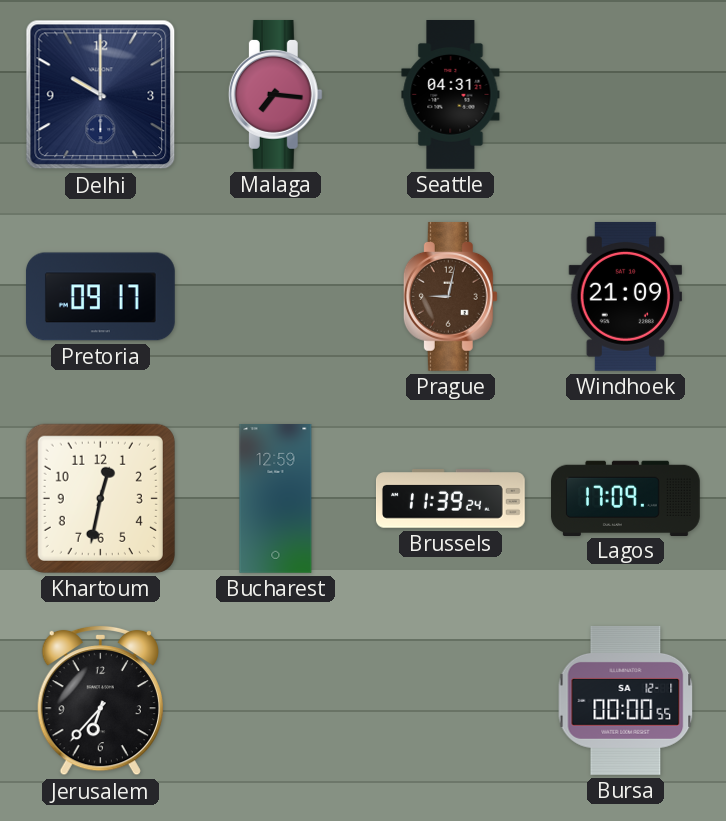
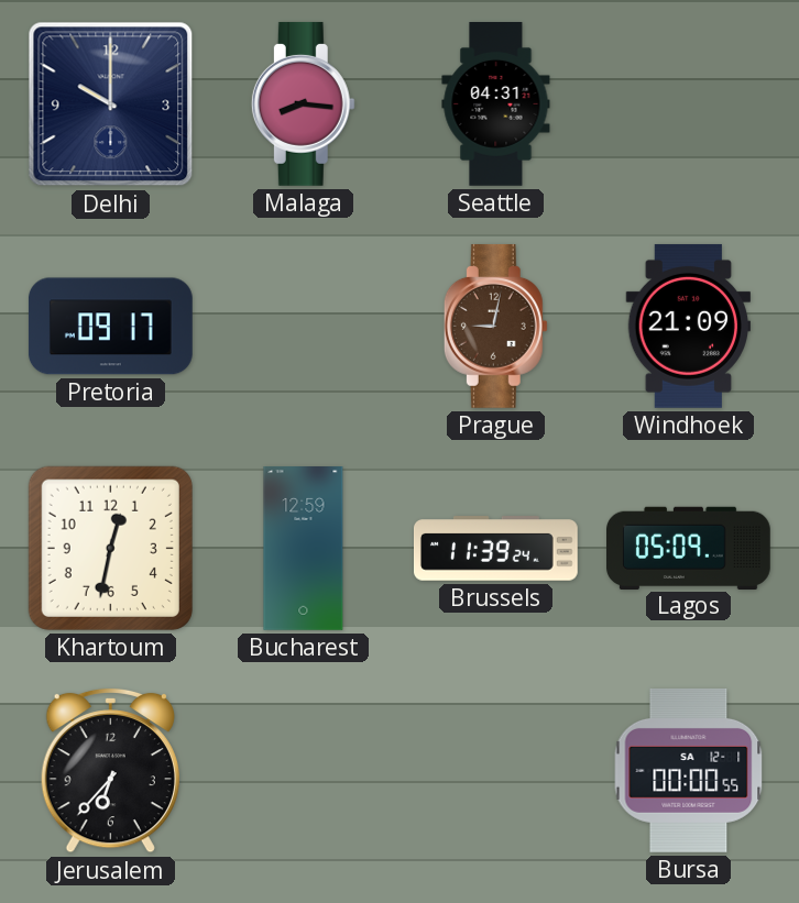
Malaga: 7:16 -> 8:16 (303, 103)
Lagos: 17:09 -> 05:09 (689, 548)
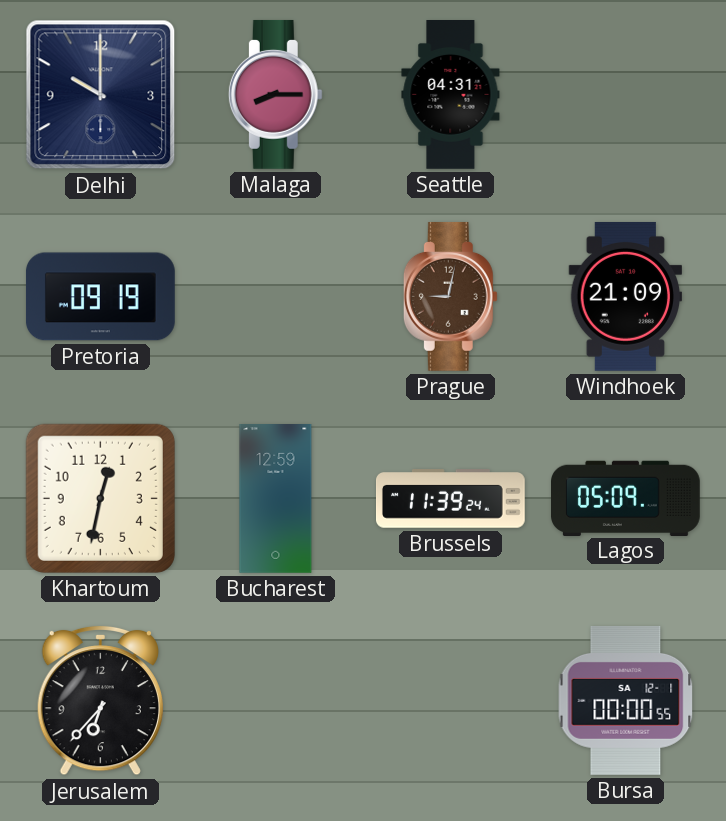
Malaga: 8:16 -> 8:15 (275, 94)
Pretoria: 09:17 -> 09:19 (100, 297)
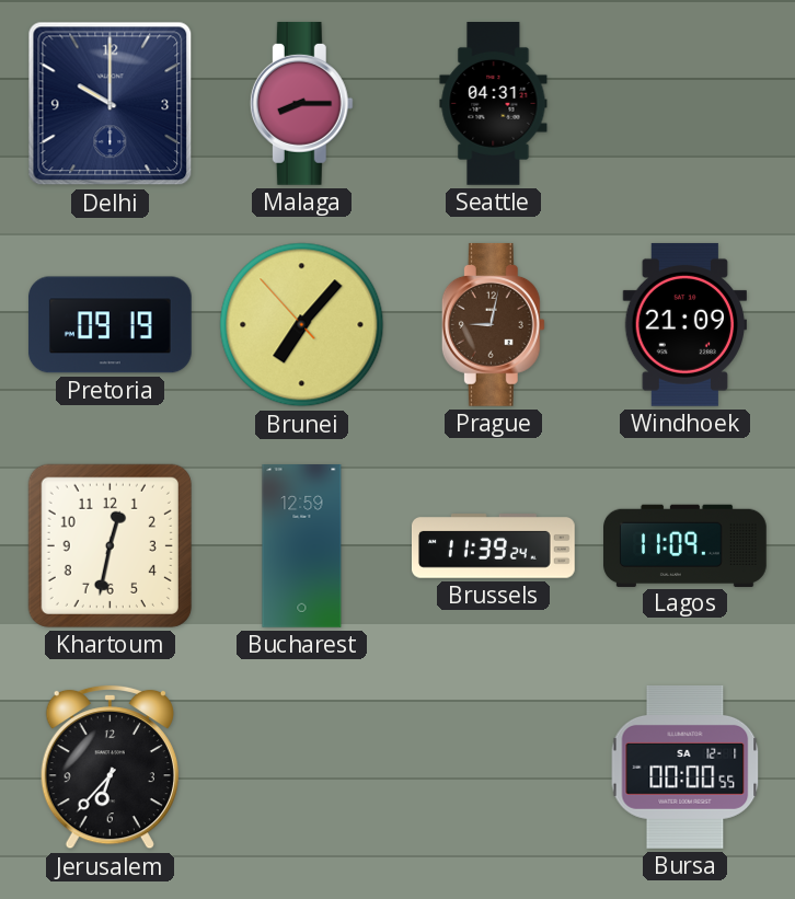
Brunei: none -> 7:06 (302, 325)
Lagos: 05:09 -> 11:09 (685, 545)
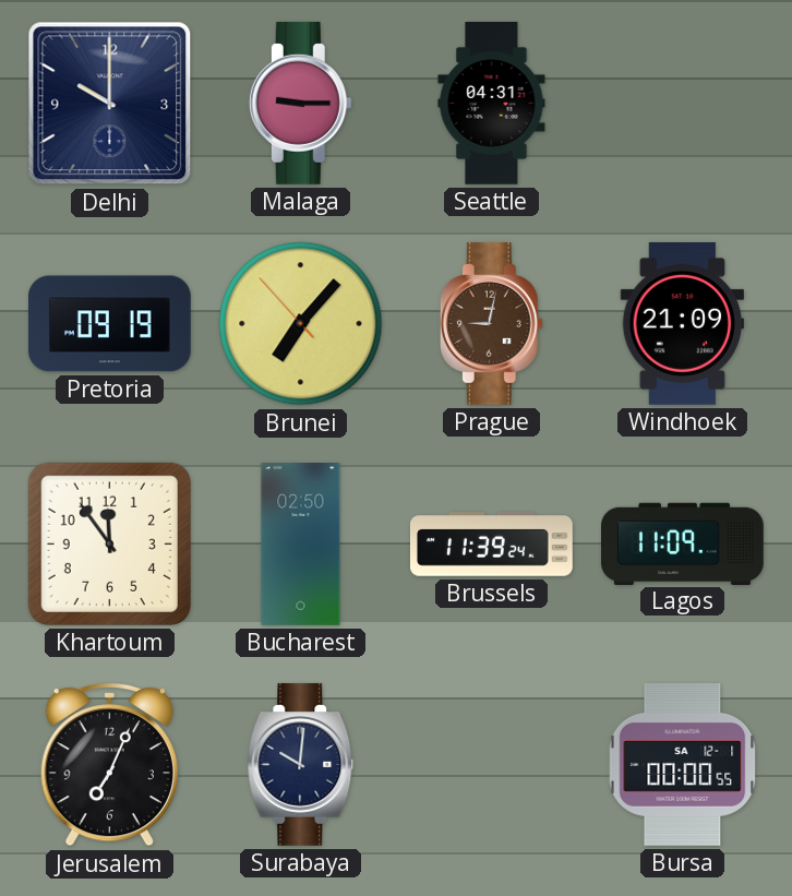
Malaga: 8:15 -> 9:15 (300, 103)
Khartoum: 12:32 -> 11:54 (109, 543)
Bucharest: 12:59 -> 02:50 (301, 545)
Jerusalem: 6:37 -> 7:04 (109, 764)
Surabaya: none -> 10:01 (301, 764)
